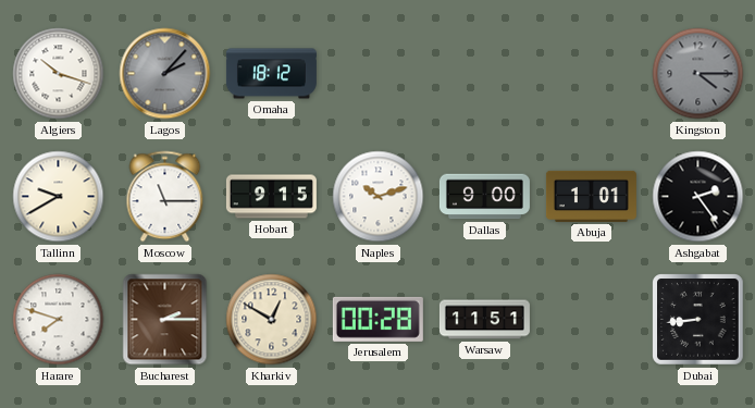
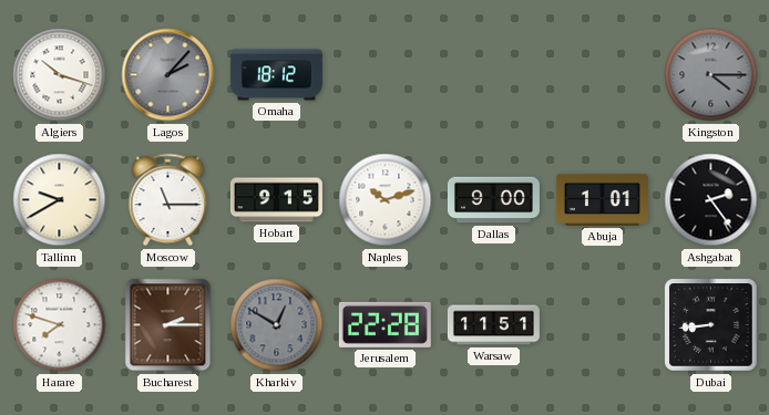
Kharkiv dial: cream -> grey (277, 325)
Jerusalem: 00:28 -> 22:28 (384, 324)
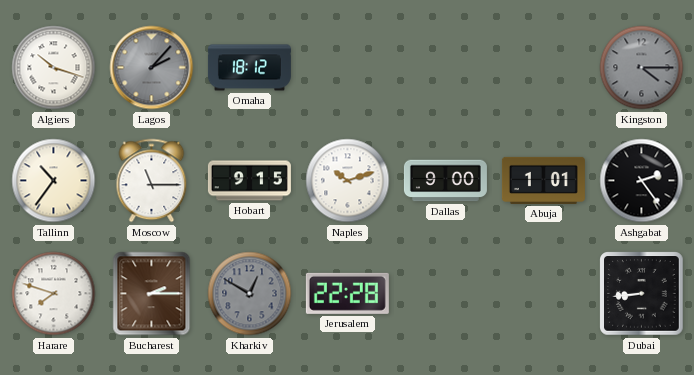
Tallinn: 9:40 -> 10:36 (54, 181)
Warsaw: 11:51 -> none (493, 325)
